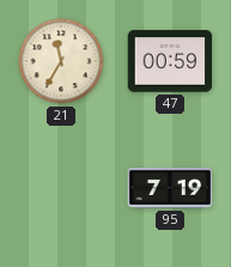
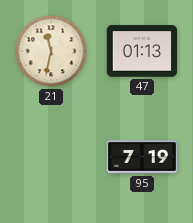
21: 11:35 -> 11:32 (51, 51)
47: 00:59 -> 01:13 (142, 51)
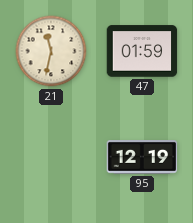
47: 01:13 -> 01:59 (142, 51)
95: 7:19 -> 12:19 (142, 158)
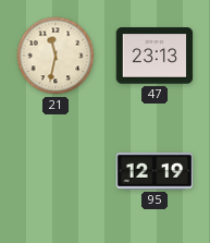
47: 01:59 -> 23:13 (155, 56)
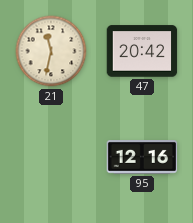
47: 23:13 -> 20:42 (142, 51)
95: 12:19 -> 12:16 (142, 158)
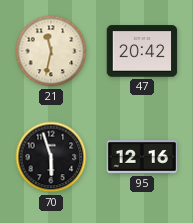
70: none -> 5:57 (51, 157)
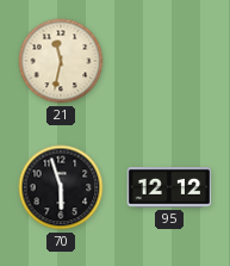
47: 20:42 -> none (142, 51)
95: 12:16 -> 12:12 (169, 188)
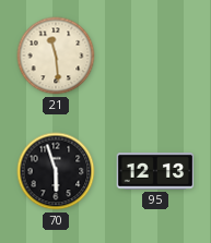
21: 11:32 -> 11:29 (56, 56)
95: 12:12 -> 12:13 (155, 172)
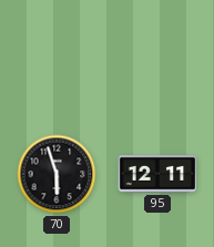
21: 11:29 -> none (56, 56)
95: 12:13 -> 12:11 (157, 175)
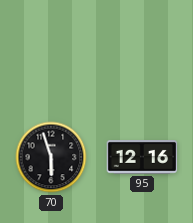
95: 12:11 -> 12:16 (142, 158)
